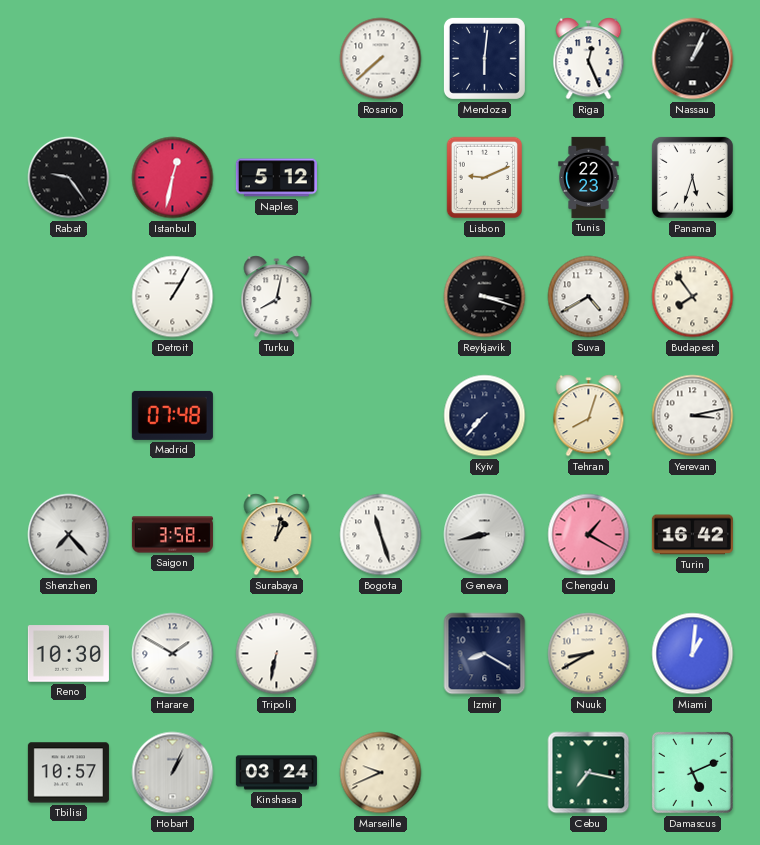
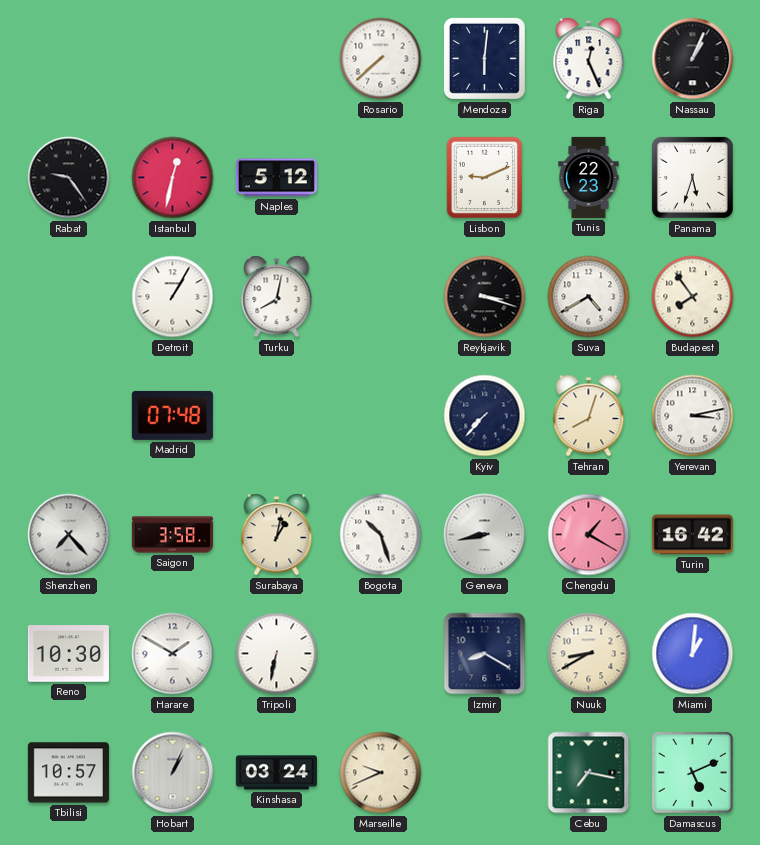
Bogota: 11:27 -> 10:27 (381, 535)
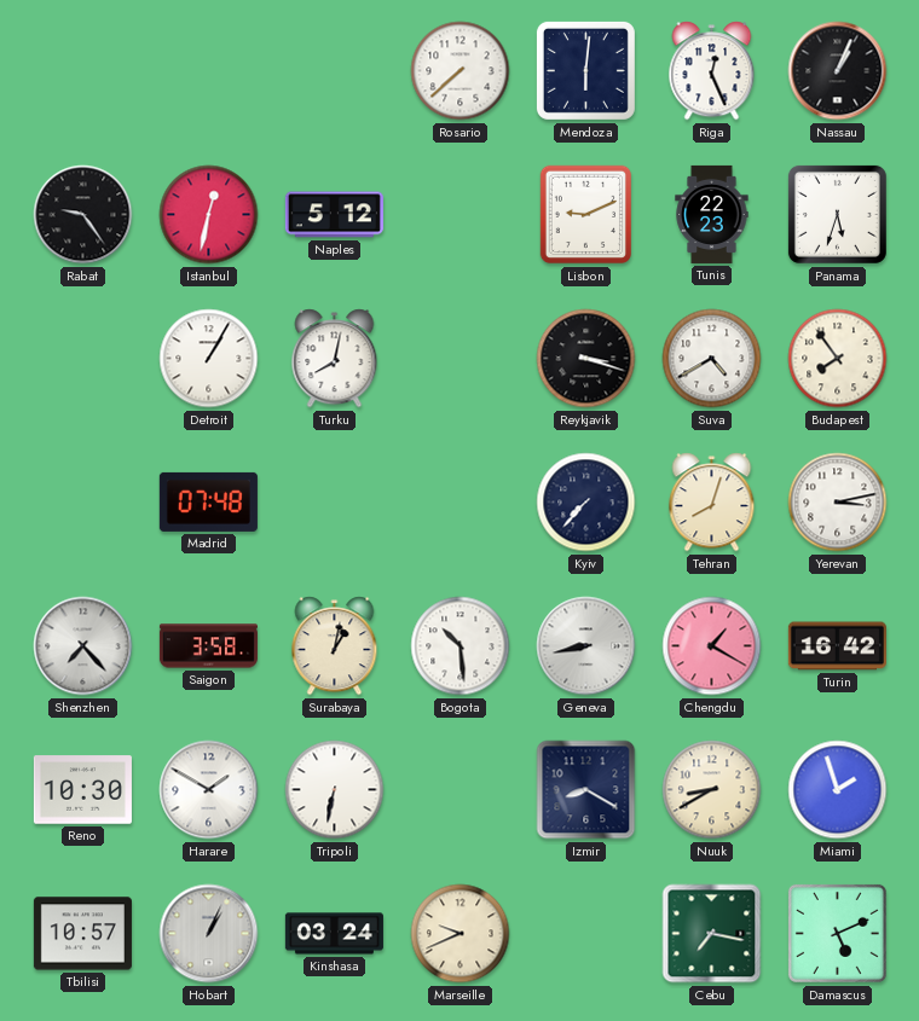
Bogota: 10:27 -> 10:29 (461, 646)
Miami: 1:01 -> 1:57 (838, 790)
